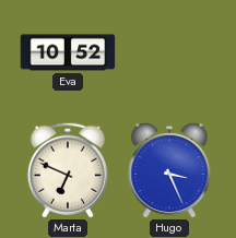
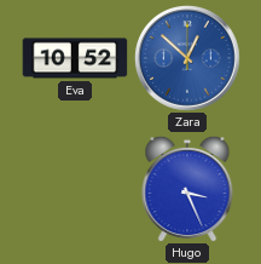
Zara: none -> 12:52 (187, 58)
Marta: 6:49 -> none (68, 170)
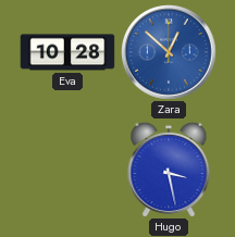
Eva: 10:52 -> 10:28 (67, 52)
Hugo: 3:26 -> 3:28 (169, 170)
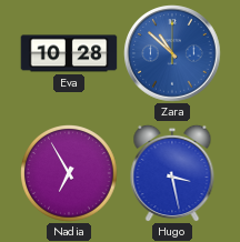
Zara: 12:52 -> 10:52 (172, 53)
Nadia: none -> 6:55 (70, 174)
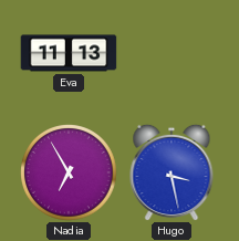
Eva: 10:28 -> 11:13 (69, 53)
Zara: 10:52 -> none (172, 53)
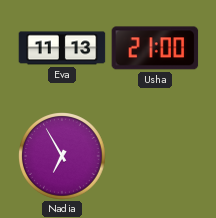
Usha: none -> 21:00 (155, 48)
Hugo: 3:28 -> none (172, 172)
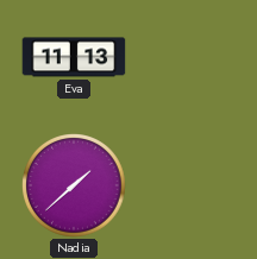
Usha: 21:00 -> none (155, 48)
Nadia: 6:55 -> 1:38 (75, 187)
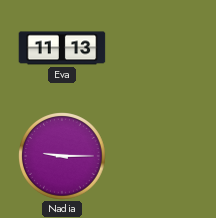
Nadia: 1:38 -> 9:15 (63, 157)
